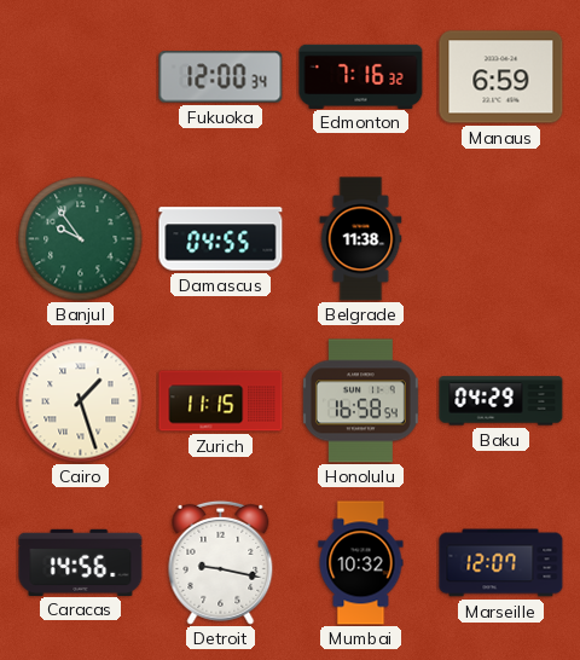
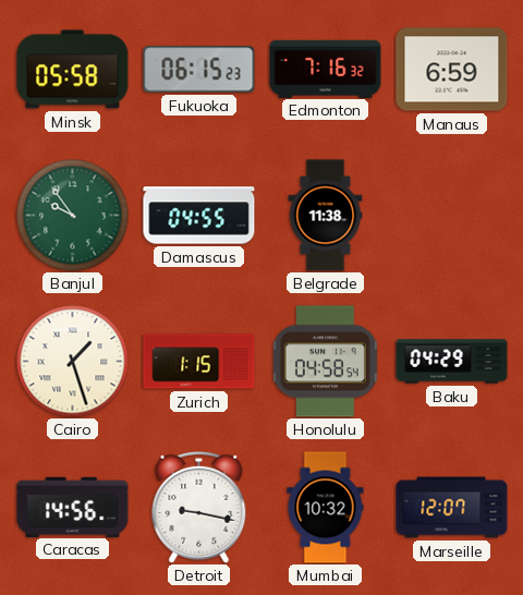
Minsk: none -> 05:58 (73, 70)
Fukuoka: 12:00 -> 06:15 (199, 70)
Zurich: 11:15 -> 1:15 (199, 362)
Honolulu: 16:58 -> 04:58 (325, 362)
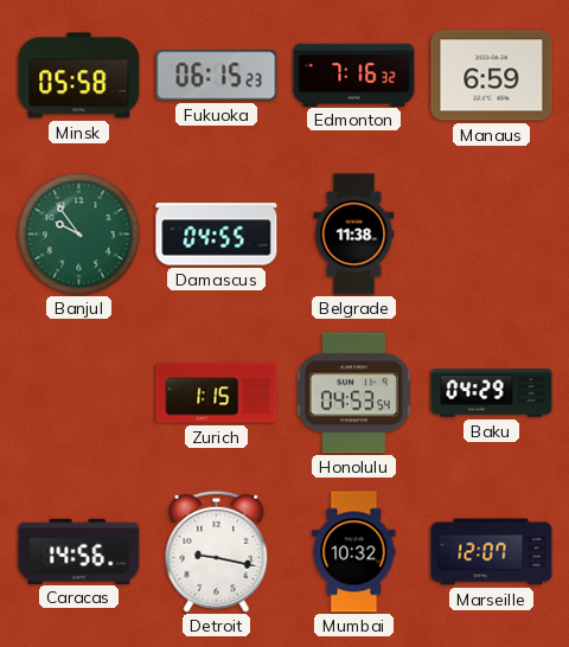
Cairo: 1:27 -> none (73, 362)
Honolulu: 04:58 -> 04:53 (353, 393)
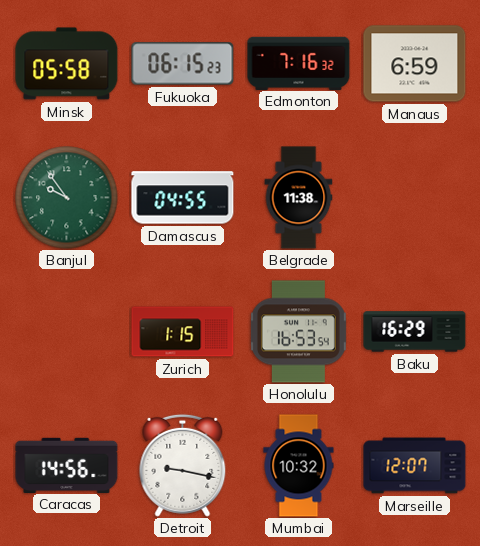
Honolulu: 04:53 -> 16:53 (298, 332)
Baku: 04:29 -> 16:29 (415, 332)
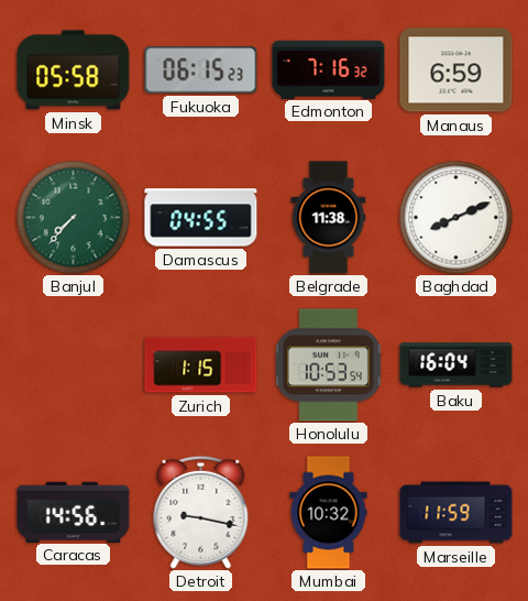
Banjul: 9:54 -> 7:37 (74, 218)
Baghdad: none -> 8:11 (457, 218)
Honolulu: 16:53 -> 10:53 (328, 365)
Baku: 16:29 -> 16:04 (457, 365)
Marseille: 12:07 -> 11:59 (457, 513)
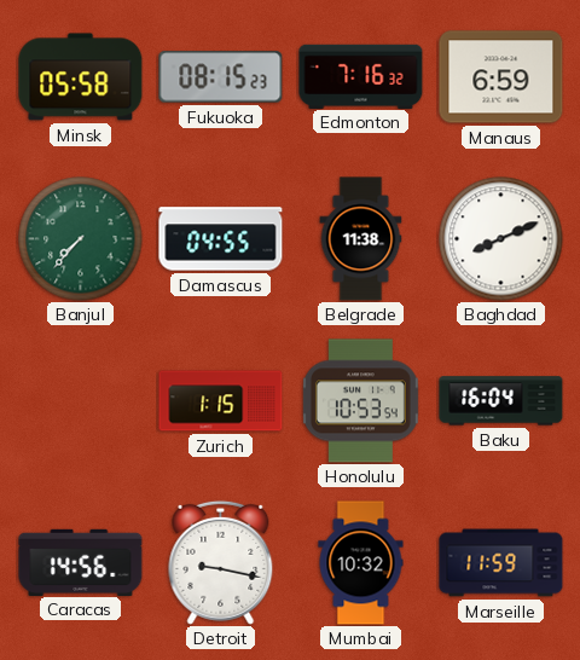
Fukuoka: 06:15 -> 08:15 (221, 77)
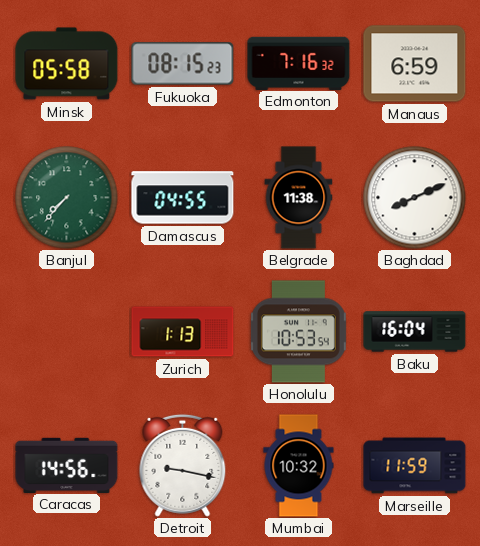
Zurich: 1:15 -> 1:13 (183, 332)
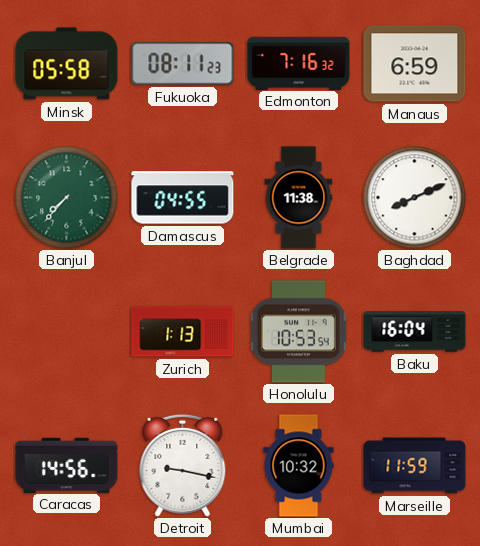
Fukuoka: 08:15 -> 08:11 (183, 64)
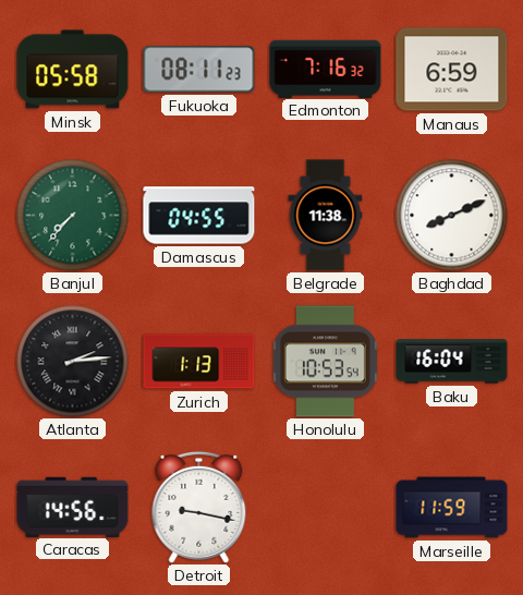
Atlanta: none -> 2:14 (73, 362)
Mumbai: 10:32 -> none (299, 466)
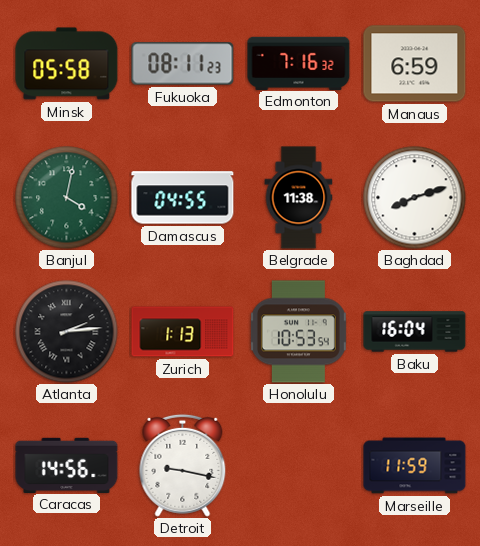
Banjul: 7:37 -> 4:02 (67, 198)
Baghdad: 8:11 -> 8:12 (415, 198)
